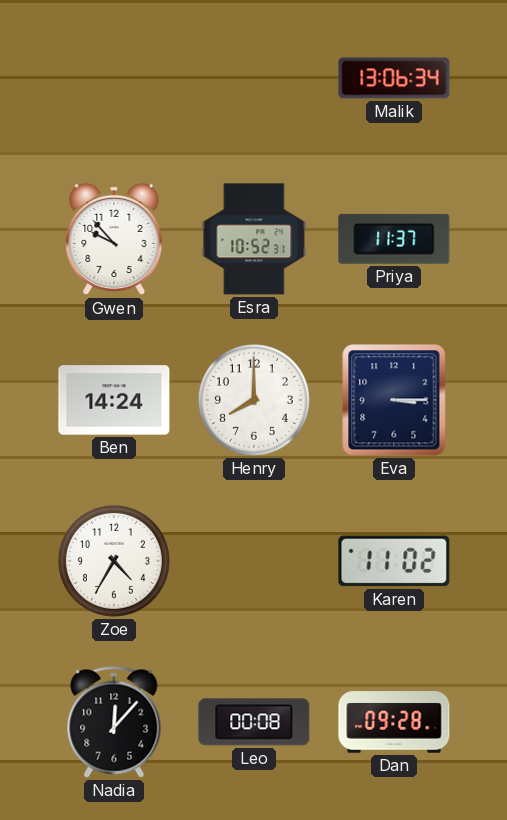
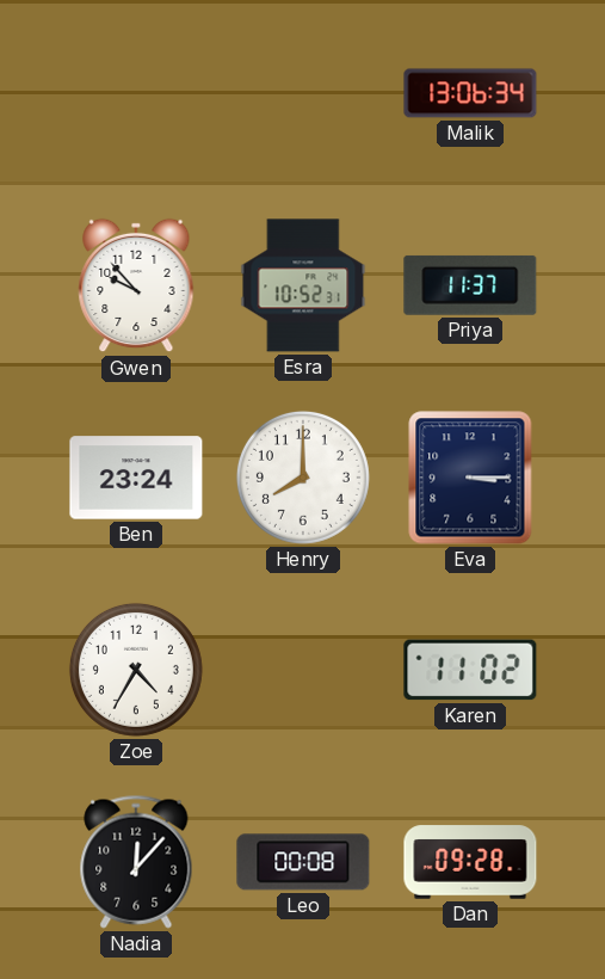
Ben: 14:24 -> 23:24 (136, 478)
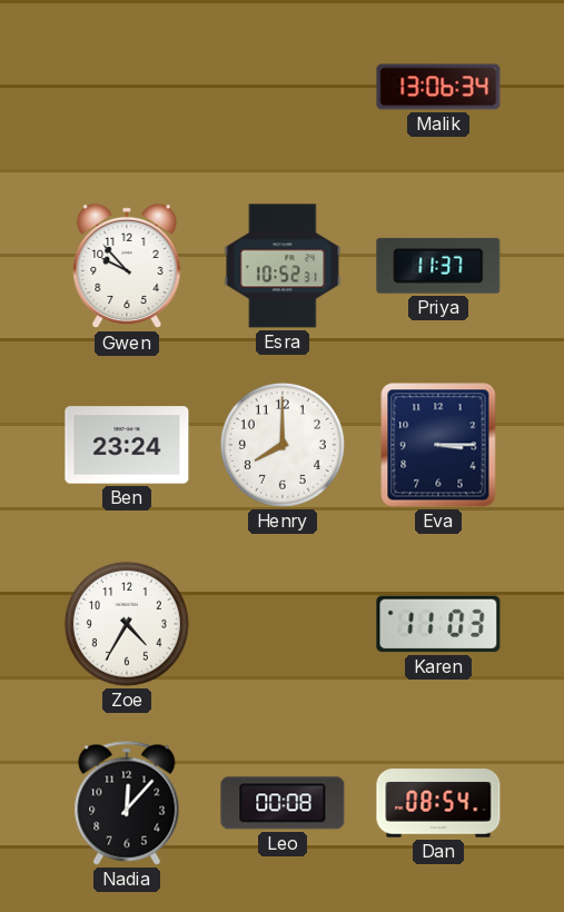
Karen: 11:02 -> 11:03 (438, 624)
Dan: 09:28 -> 08:54 (438, 803)
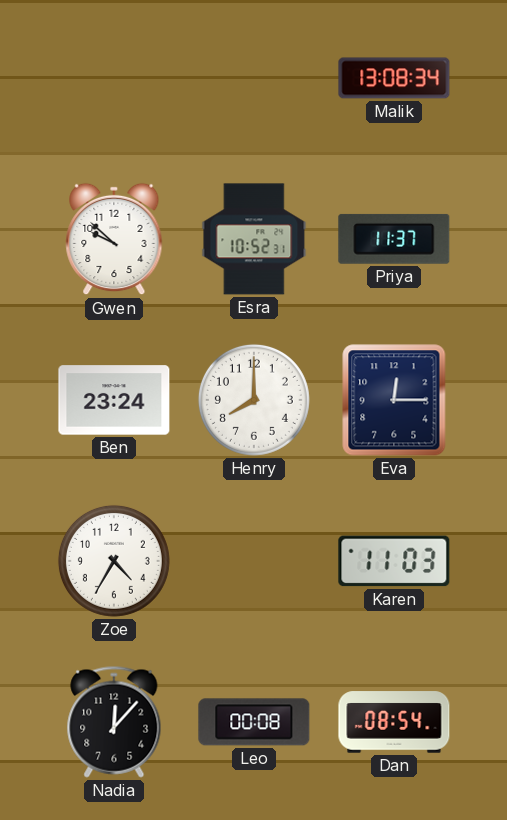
Malik: 13:06 -> 13:08 (394, 78)
Gwen: 9:53 -> 9:52 (114, 239)
Eva: 3:15 -> 12:15 (394, 400)
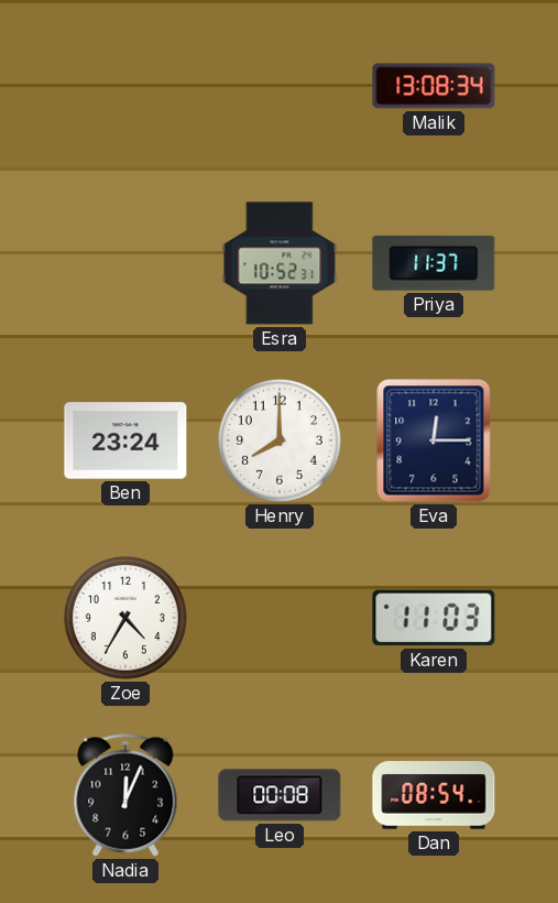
Gwen: 9:52 -> none (114, 239)
Nadia: 12:07 -> 12:04 (125, 795)
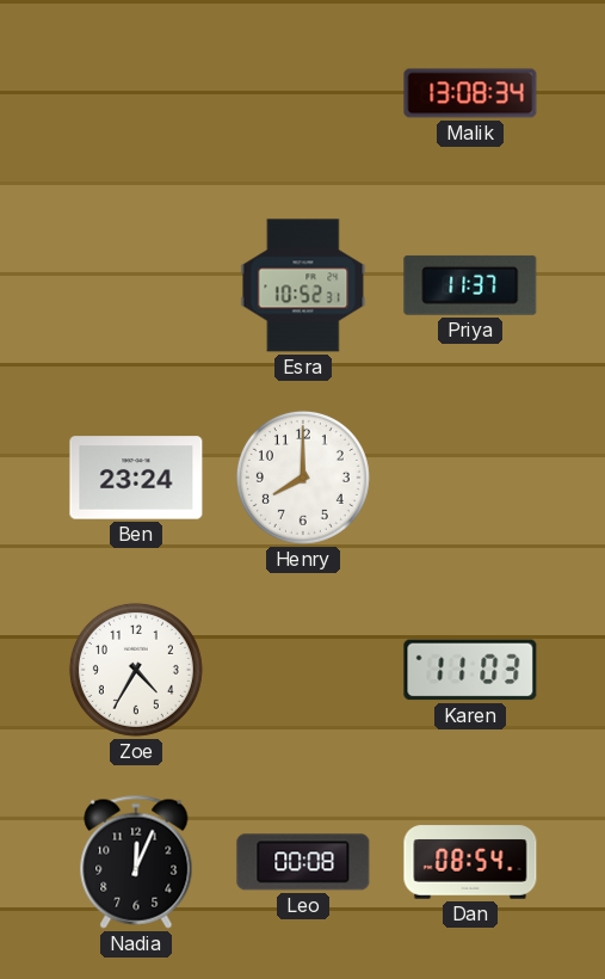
Eva: 12:15 -> none (434, 440)
